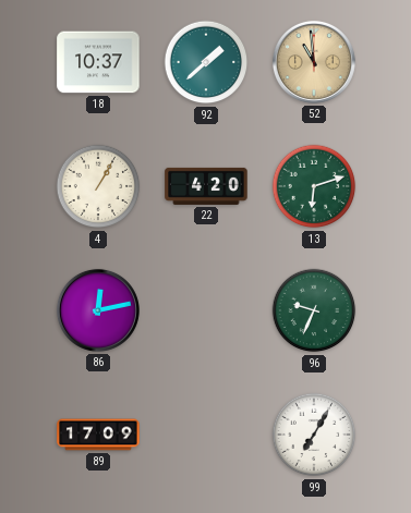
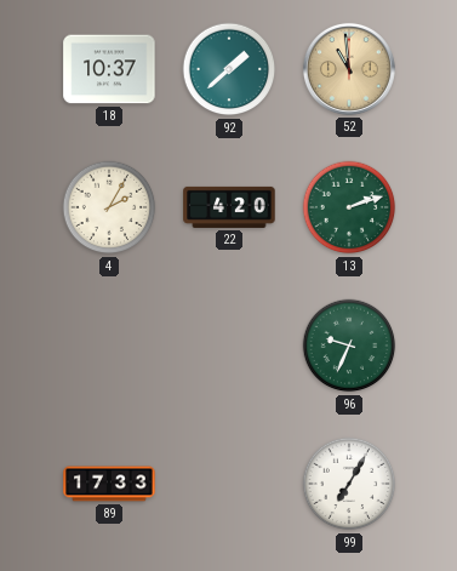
4: 1:05 -> 2:05 (109, 207)
13: 6:12 -> 2:12 (349, 207)
86: 12:13 -> none (98, 310)
89: 17:09 -> 17:33 (109, 484)
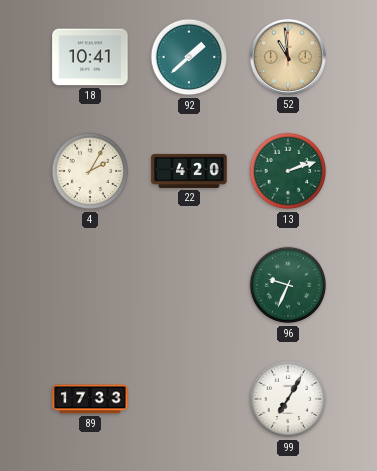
18: 10:37 -> 10:41 (90, 57)
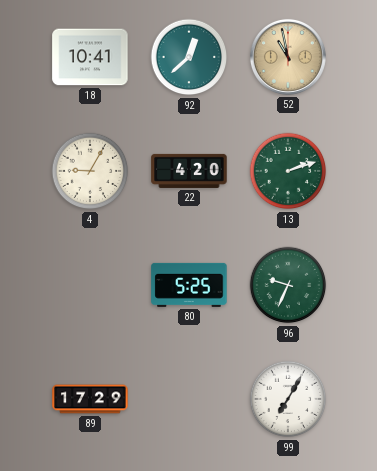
92: 1:38 -> 12:38 (189, 57)
52: 10:59 -> 10:58 (288, 57)
4: 2:05 -> 9:05 (90, 171)
80: none -> 5:25 (189, 285)
89: 17:33 -> 17:29 (90, 399)
